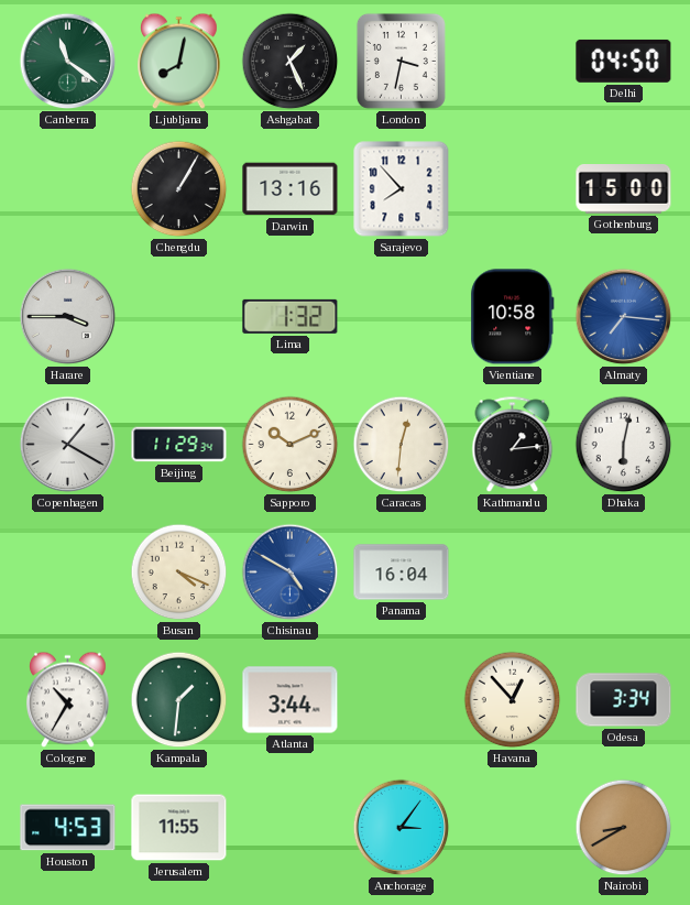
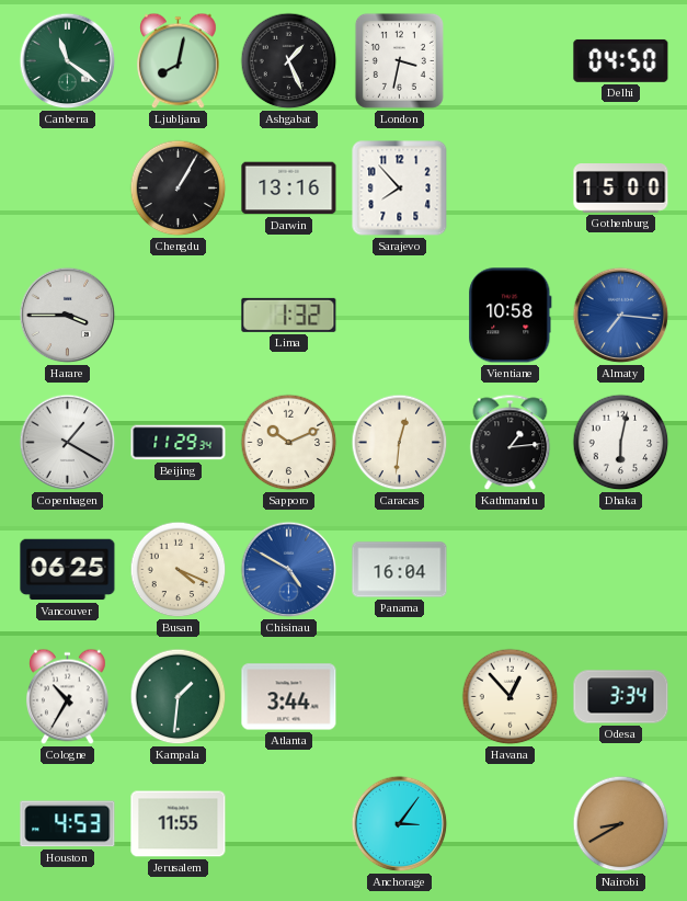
Vancouver: none -> 06:25 (68, 570)
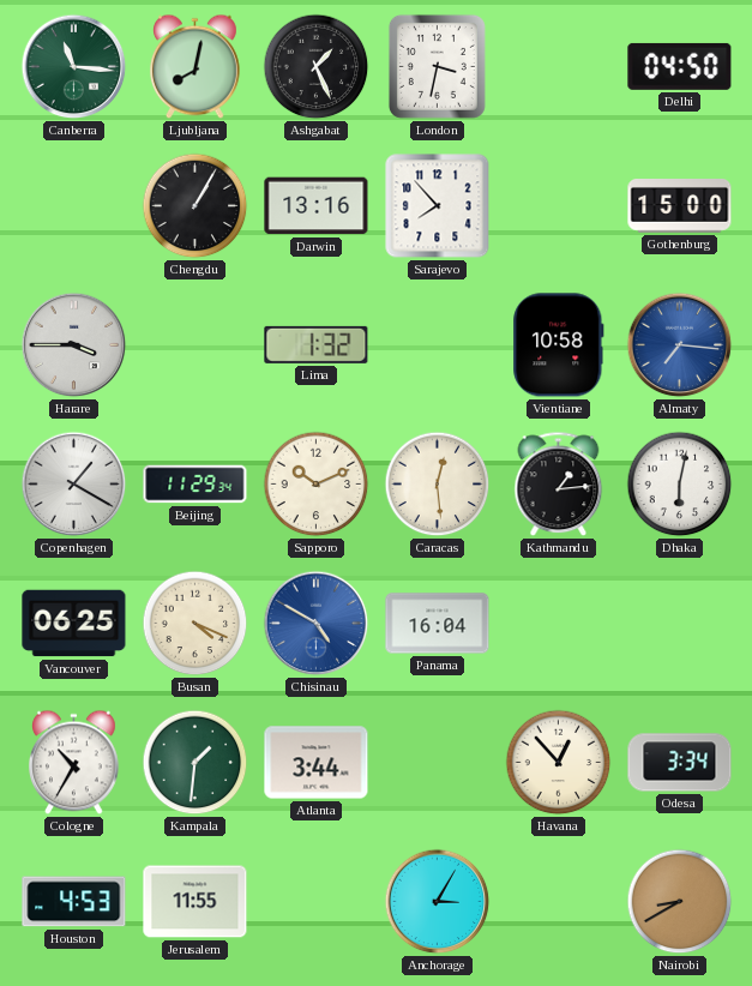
Canberra: 11:21 -> 11:16 (74, 67)
Caracas: 12:31 -> 12:29 (438, 485)
Anchorage: 3:06 -> 3:05 (438, 902)
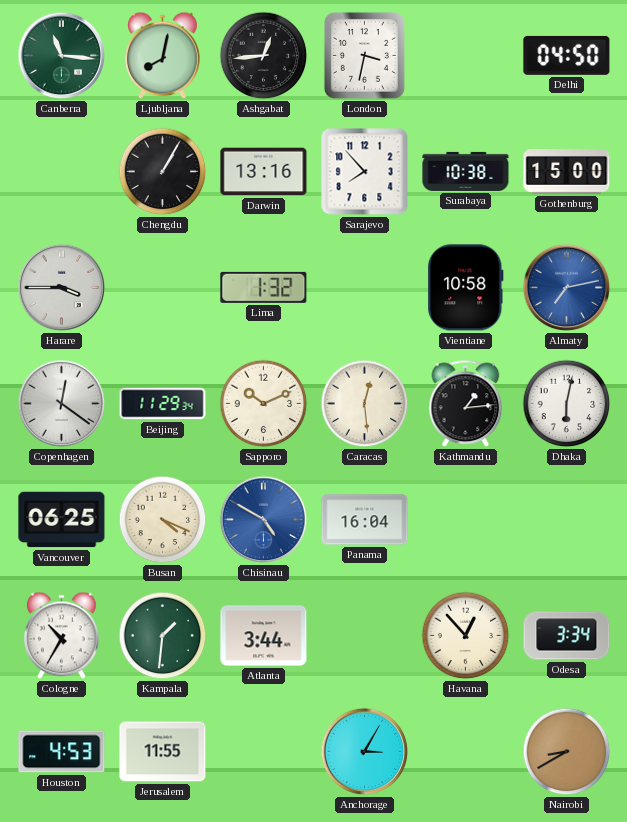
Ashgabat: 1:26 -> 12:44 (264, 56)
Surabaya: none -> 10:38 (466, 171)
Almaty: 7:16 -> 7:13 (567, 288)
Copenhagen: 1:20 -> 12:21 (62, 404)
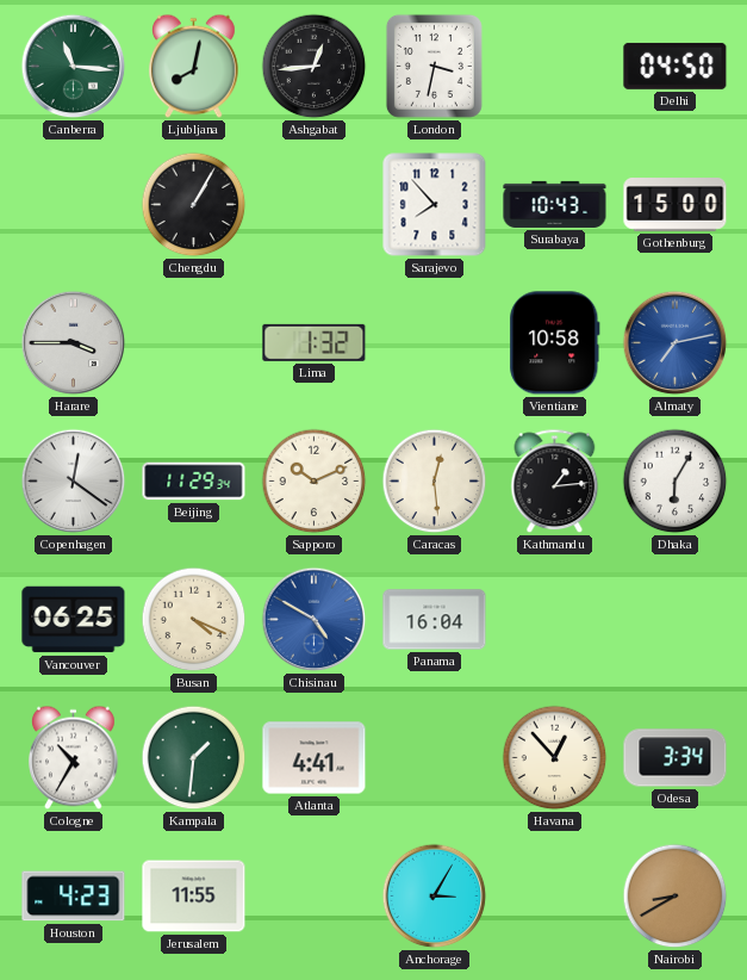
Darwin: 13:16 -> none (264, 172)
Surabaya: 10:38 -> 10:43 (555, 204)
Dhaka: 6:02 -> 6:05 (676, 482)
Atlanta: 3:44 -> 4:41 (315, 758)
Houston: 4:53 -> 4:23 (74, 897)
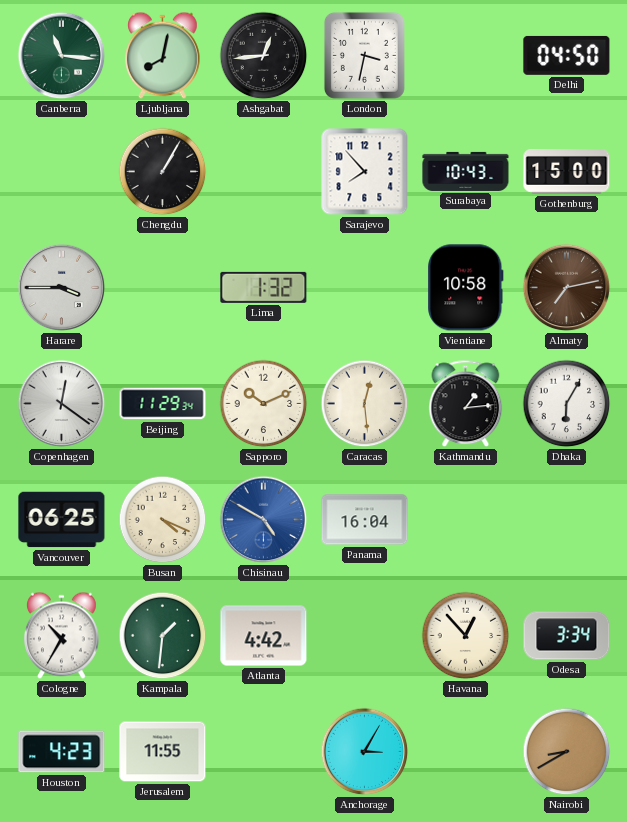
Almaty dial: blue -> brown (567, 288)
Atlanta: 4:41 -> 4:42 (264, 636)
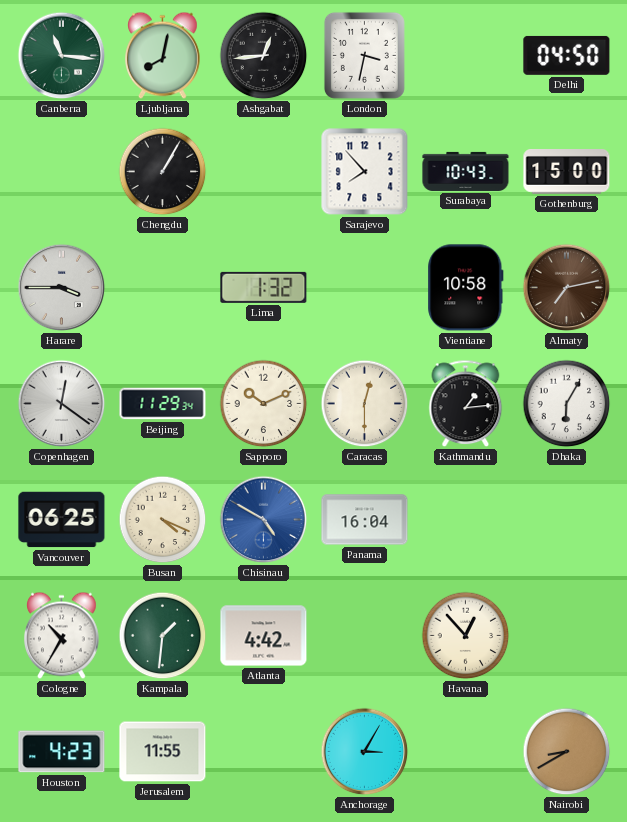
Caracas: 12:29 -> 12:30 (365, 404)
Odesa: 3:34 -> none (567, 636)
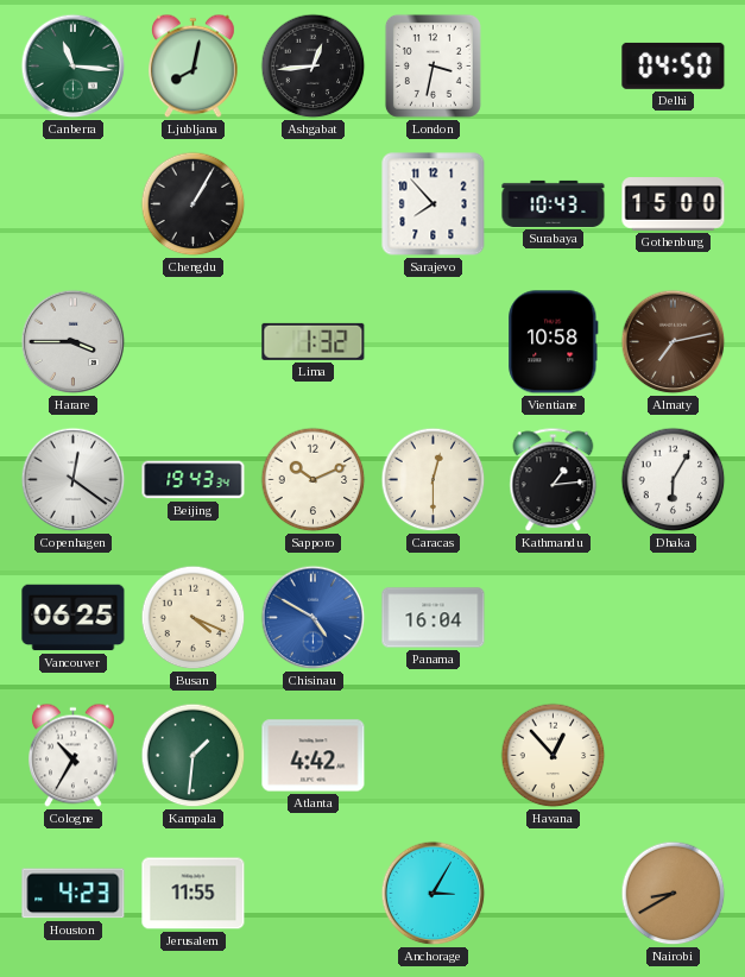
Beijing: 11:29 -> 19:43 (194, 480)
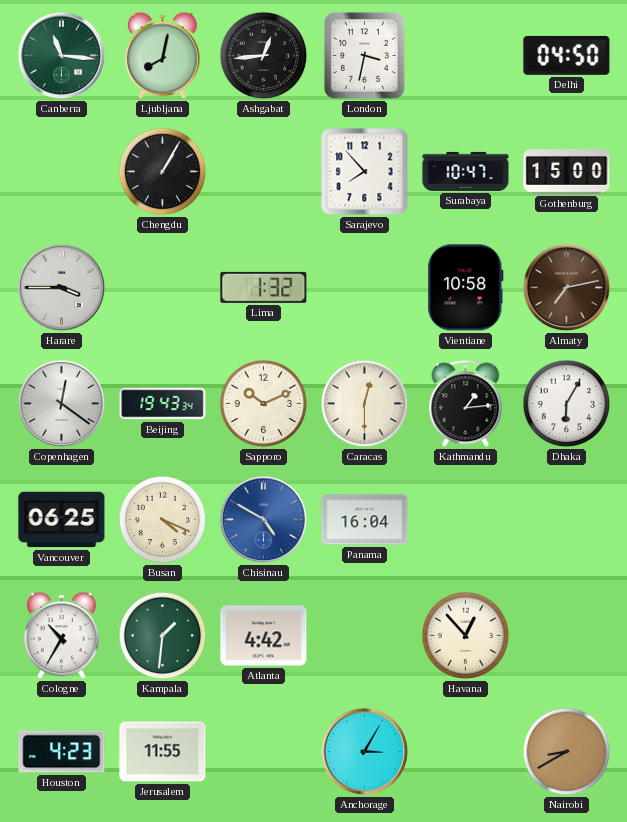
Surabaya: 10:43 -> 10:47 (466, 171)
